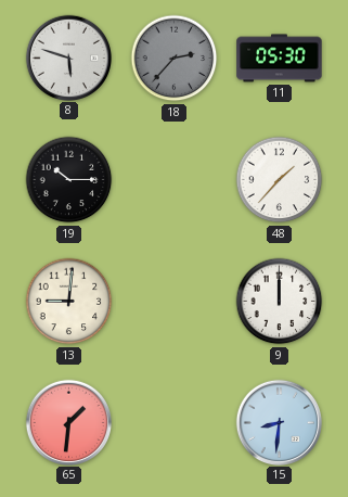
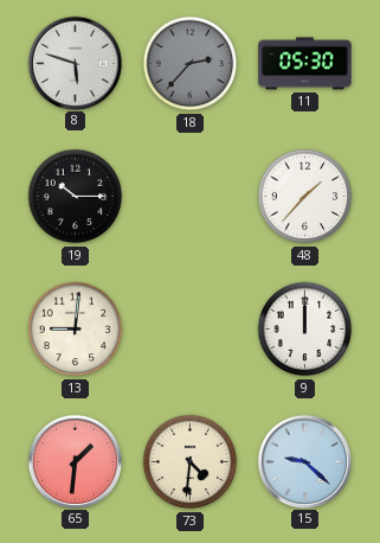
73: none -> 4:31 (191, 462)
15: 8:31 -> 9:22 (304, 461)
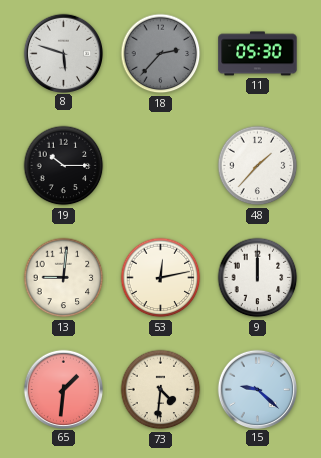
53: none -> 12:13 (161, 278)
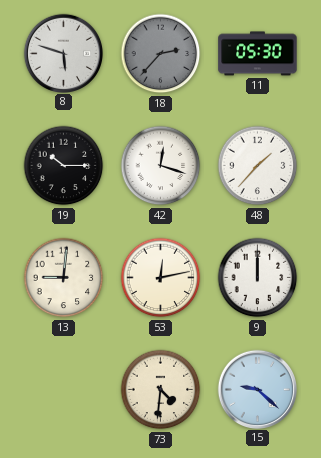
42: none -> 12:18 (161, 166)
65: 1:31 -> none (63, 389)
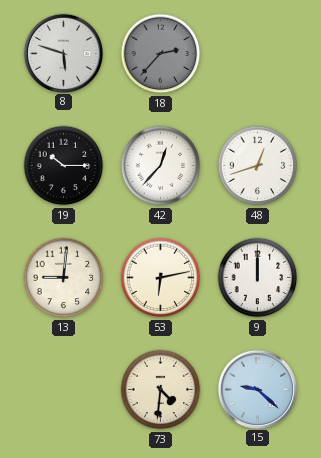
11: 05:30 -> none (258, 54)
42: 12:18 -> 12:37 (161, 166)
48: 1:37 -> 12:42 (258, 166)
53: 12:13 -> 6:13 (161, 278)
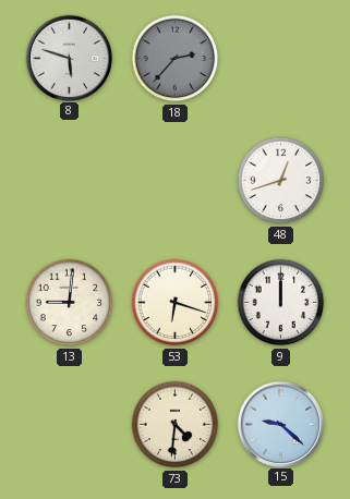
19: 10:15 -> none (64, 166)
42: 12:37 -> none (161, 166)
53: 6:13 -> 6:18 (176, 303)
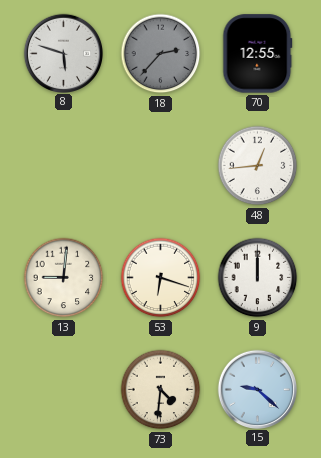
70: none -> 12:55 (258, 54)
48: 12:42 -> 12:44 (258, 166)
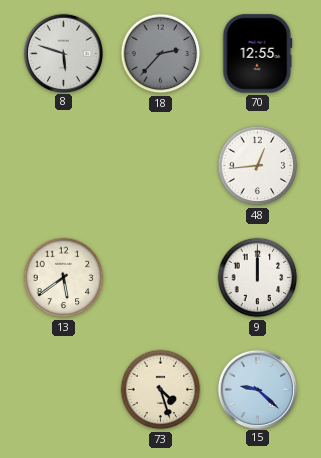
13: 9:01 -> 5:39 (64, 278)
53: 6:18 -> none (161, 278)
73: 4:31 -> 4:27 (161, 390)
